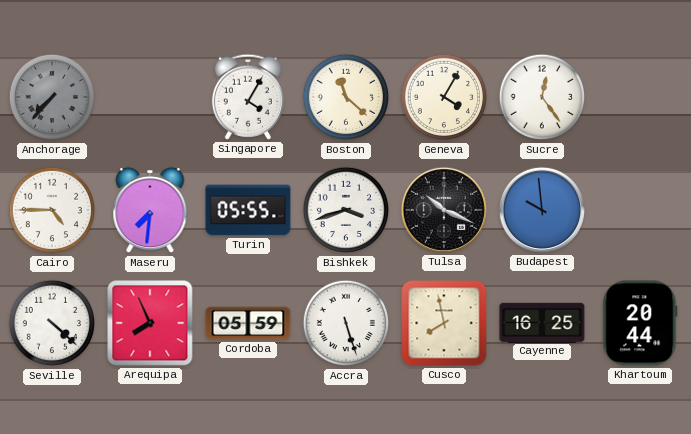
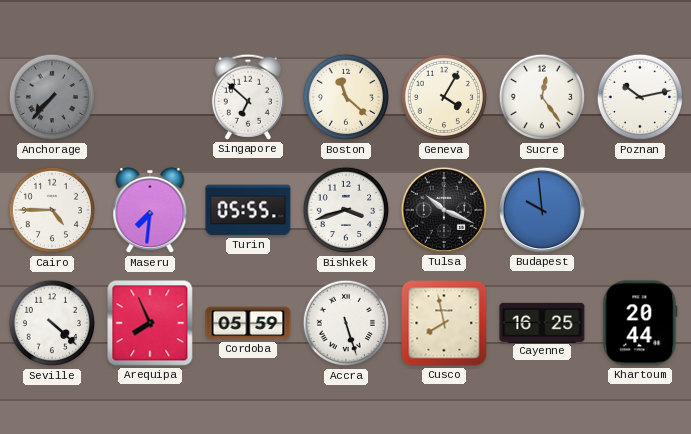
Singapore: 4:05 -> 6:52 (248, 97)
Poznan: none -> 10:13 (640, 97)
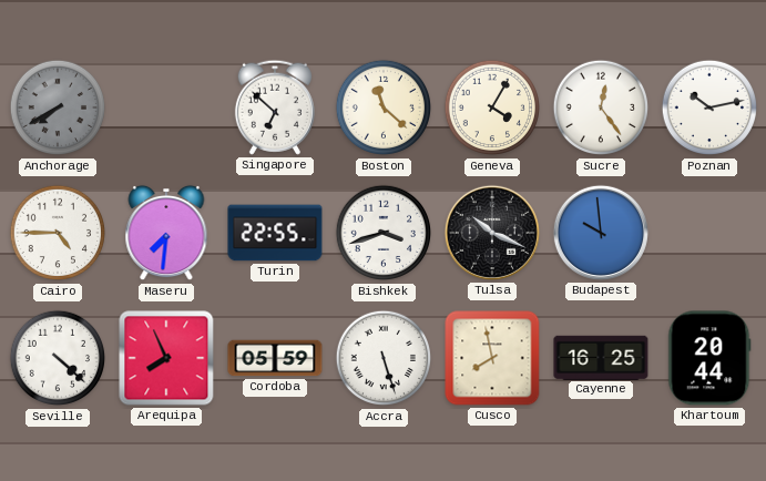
Anchorage: 7:37 -> 7:40 (58, 108)
Turin: 05:55 -> 22:55 (275, 233)
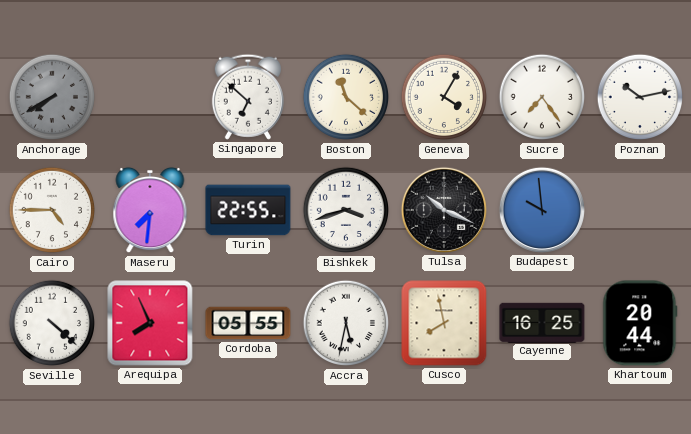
Sucre: 12:24 -> 7:24 (542, 97)
Cordoba: 05:59 -> 05:55 (248, 323)
Accra: 5:27 -> 5:32 (346, 323)
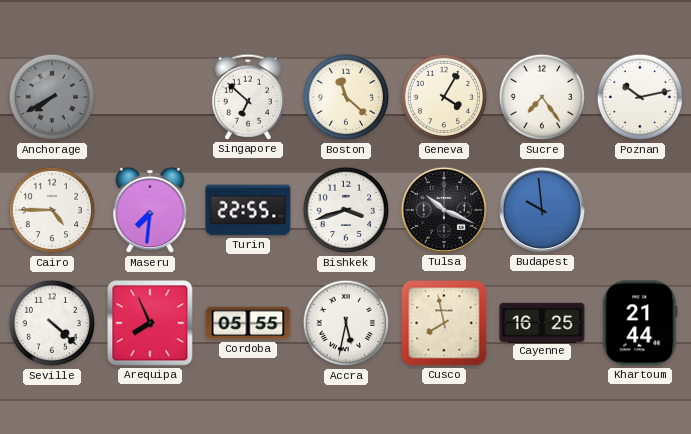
Khartoum: 20:44 -> 21:44 (640, 323)
